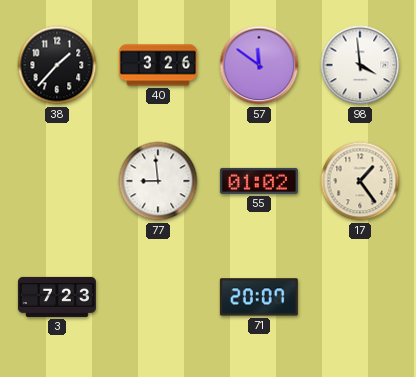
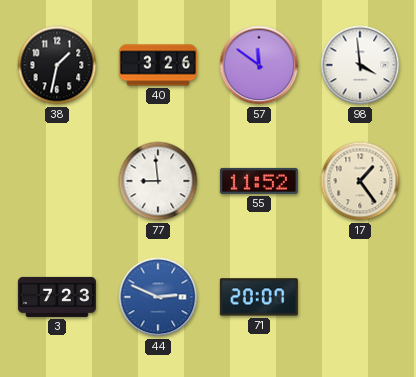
38: 1:37 -> 1:32 (57, 65)
55: 01:02 -> 11:52 (259, 181)
44: none -> 2:49 (158, 297)
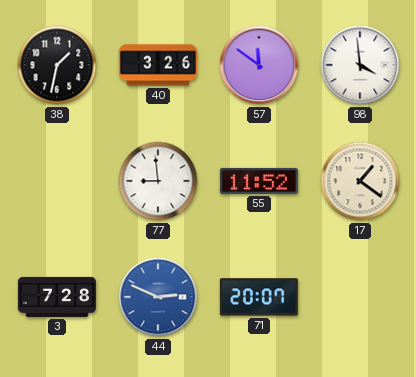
17: 1:24 -> 1:21 (360, 181)
3: 7:23 -> 7:28 (57, 297)
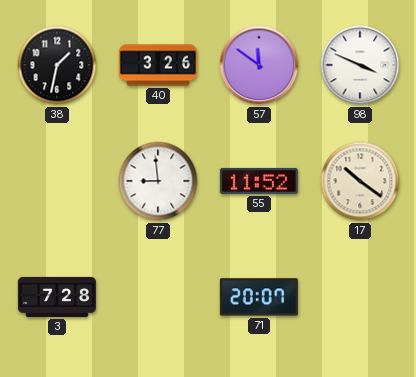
98: 3:59 -> 3:49 (360, 65)
17: 1:21 -> 10:21 (360, 181)
44: 2:49 -> none (158, 297)
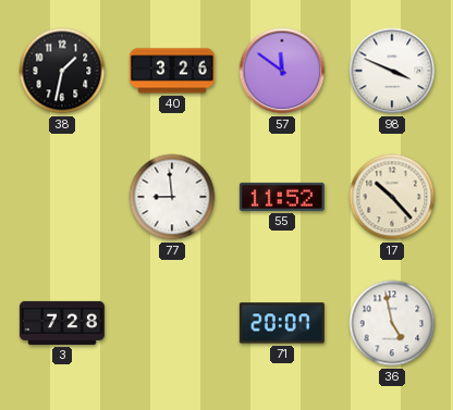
17: 10:21 -> 10:23 (392, 197)
36: none -> 4:58 (392, 323)
